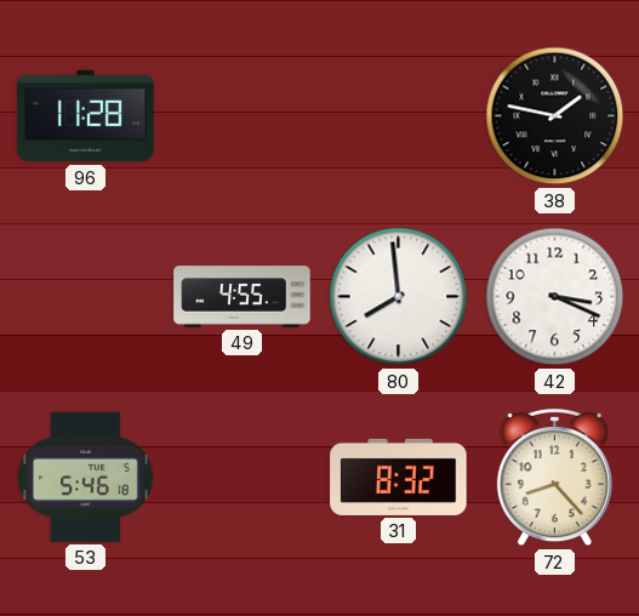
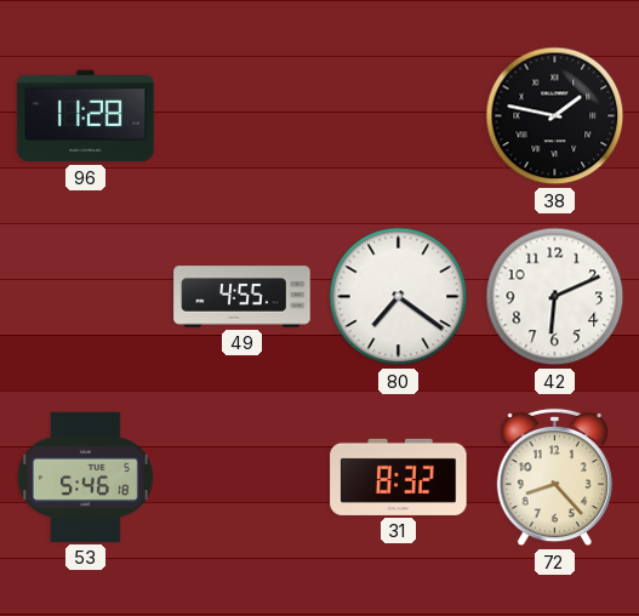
80: 7:59 -> 7:21 (399, 297)
42: 3:19 -> 6:11 (555, 297)
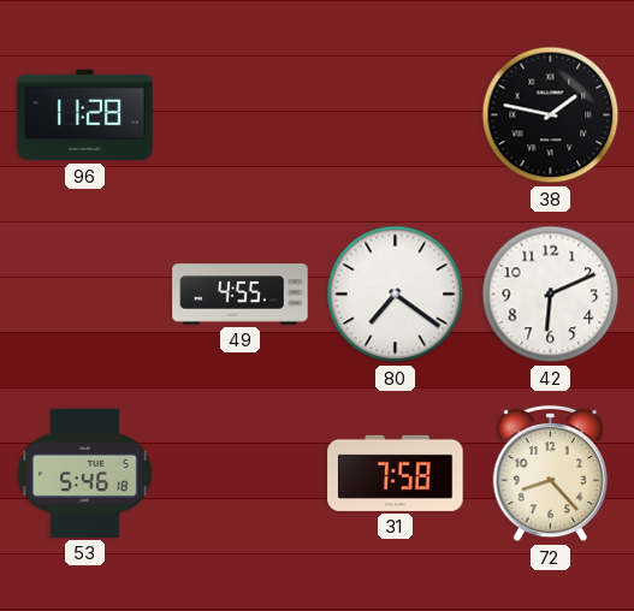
31: 8:32 -> 7:58 (396, 473)
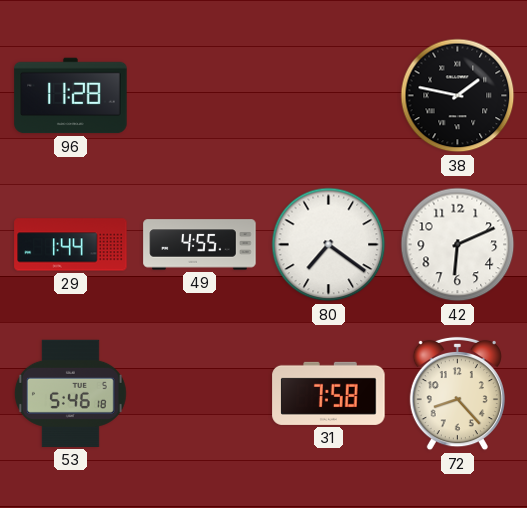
29: none -> 1:44 (71, 245)
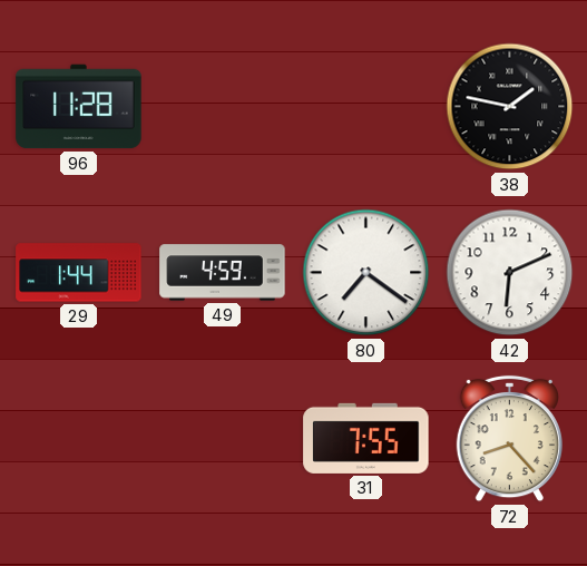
49: 4:55 -> 4:59 (223, 273)
53: 5:46 -> none (71, 393)
31: 7:58 -> 7:55 (366, 438)
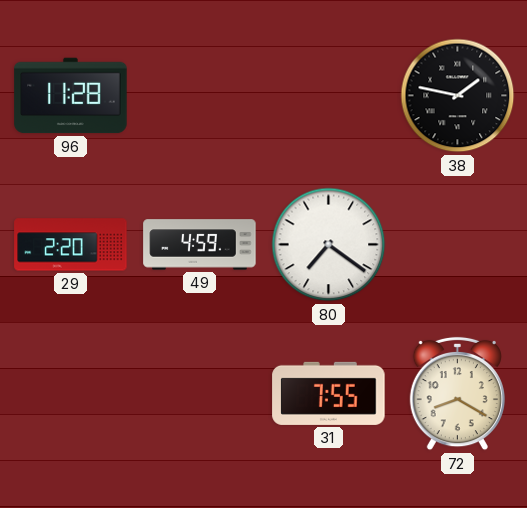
29: 1:44 -> 2:20 (71, 245)
42: 6:11 -> none (510, 273)
72: 8:23 -> 8:20 (457, 394)
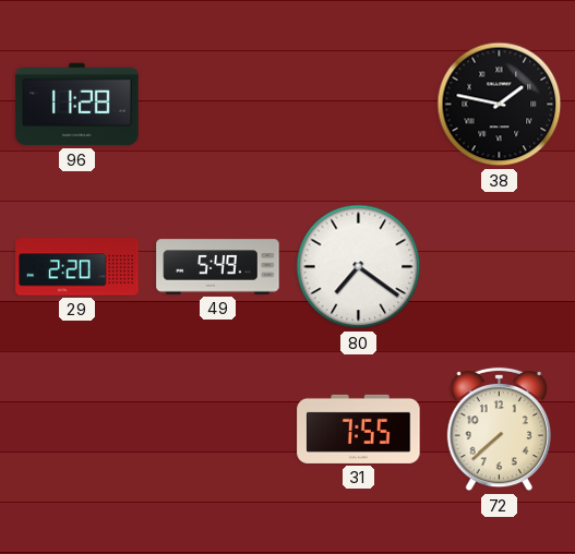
49: 4:59 -> 5:49 (218, 267)
72: 8:20 -> 7:38 (499, 430)
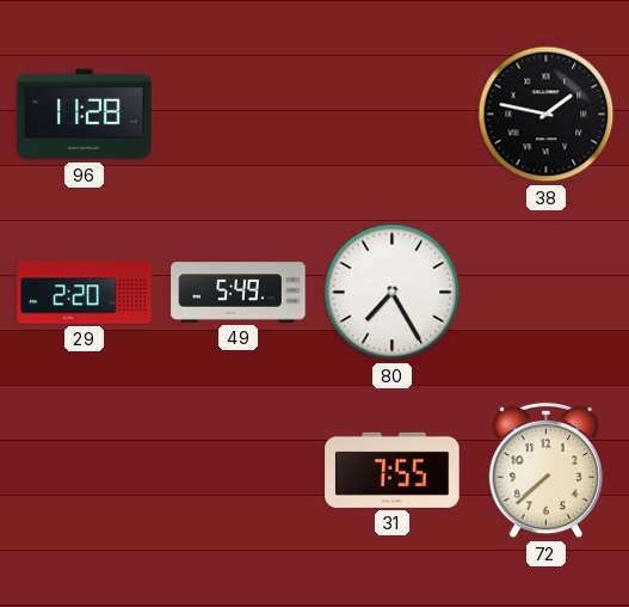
80: 7:21 -> 7:25 (393, 293)
